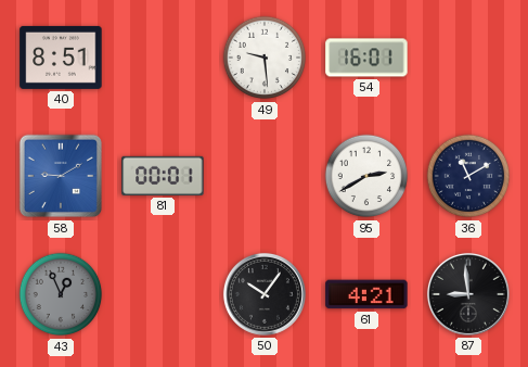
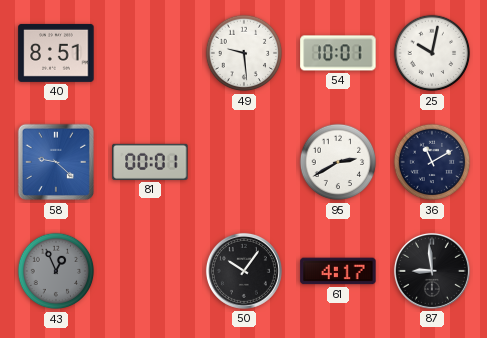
54: 16:01 -> 10:01 (338, 53)
25: none -> 10:02 (432, 53)
58: 9:10 -> 9:22 (56, 162)
61: 4:21 -> 4:17 (338, 271)
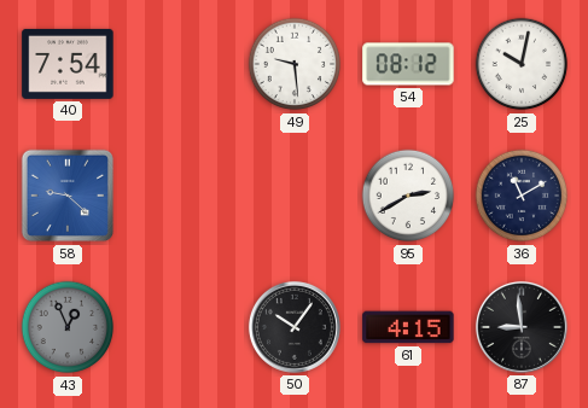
40: 8:51 -> 7:54 (68, 64)
54: 10:01 -> 08:12 (408, 64)
81: 00:01 -> none (150, 162)
61: 4:17 -> 4:15 (408, 327)
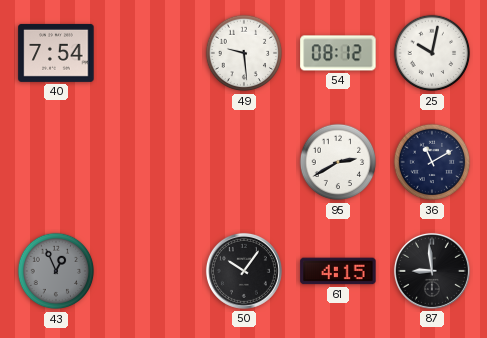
58: 9:22 -> none (68, 196)
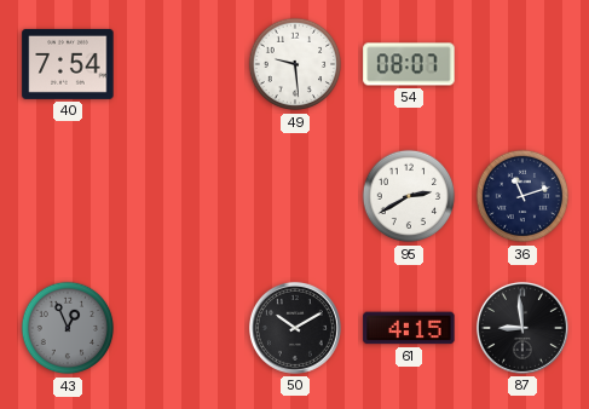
54: 08:12 -> 08:07 (409, 64)
25: 10:02 -> none (432, 53)
36: 11:10 -> 11:12 (522, 196)
50: 10:06 -> 10:10 (295, 328)
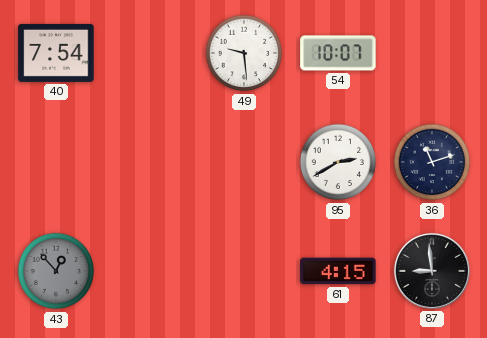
54: 08:07 -> 10:07 (338, 53)
43: 12:56 -> 12:53 (56, 271)
50: 10:10 -> none (295, 328)
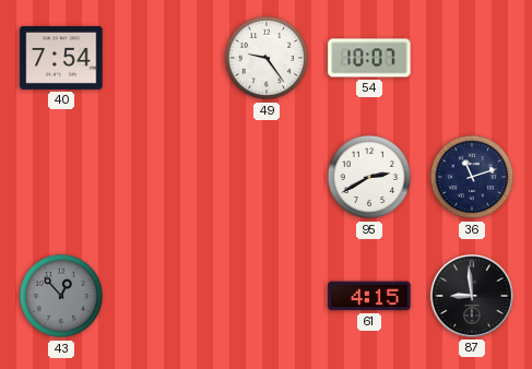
49: 9:29 -> 9:24 (267, 58)
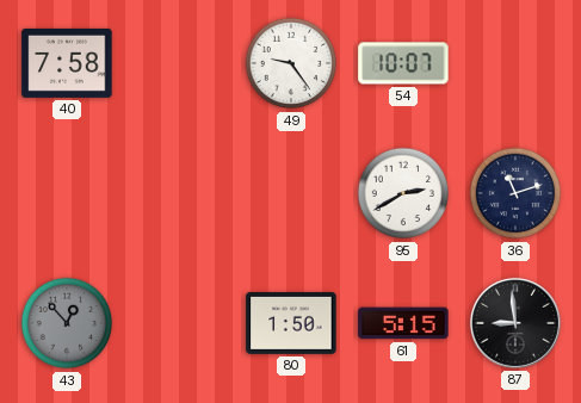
40: 7:54 -> 7:58 (67, 63)
80: none -> 1:50 (291, 323)
61: 4:15 -> 5:15 (403, 323)
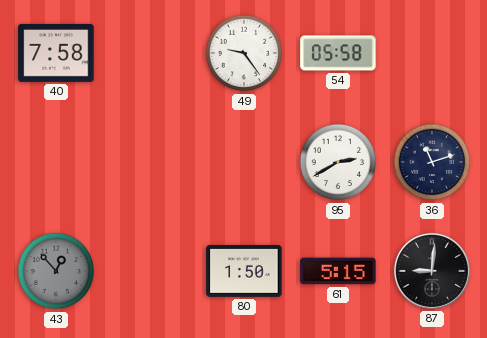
54: 10:07 -> 05:58 (338, 53)
87: 8:59 -> 9:01 (432, 271)
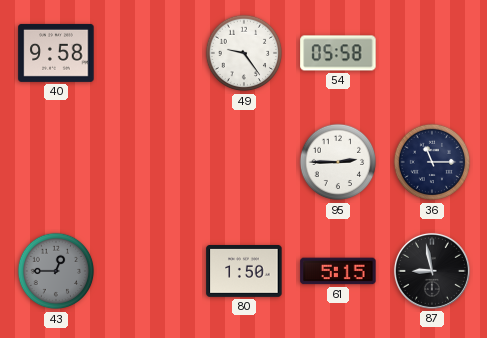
40: 7:58 -> 9:58 (56, 53)
95: 2:40 -> 2:45 (338, 162)
36: 11:12 -> 11:15 (432, 162)
43: 12:53 -> 12:45 (56, 271)
87: 9:01 -> 8:58 (432, 271)
